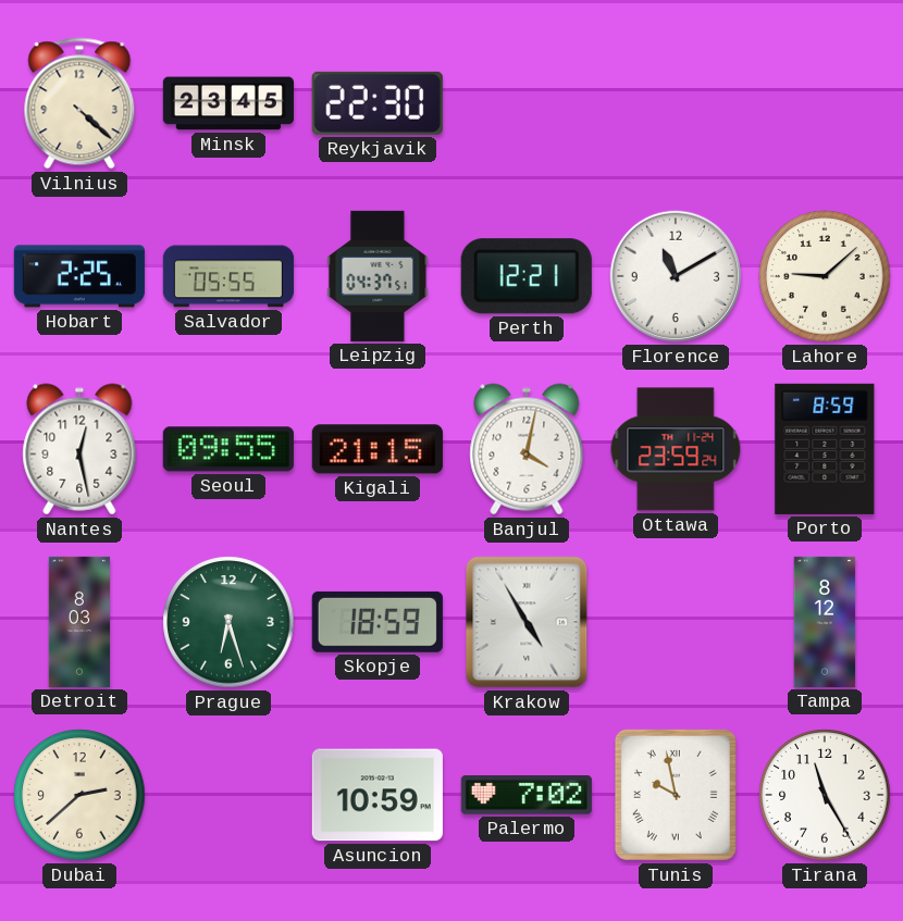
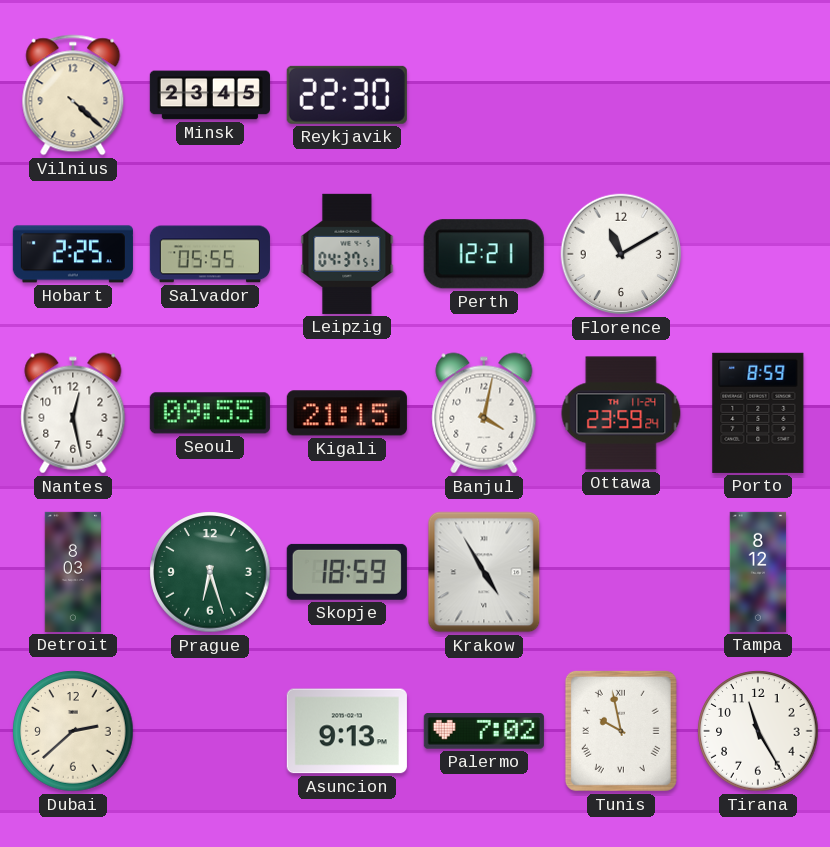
Lahore: 9:08 -> none (825, 276)
Asuncion: 10:59 -> 9:13 (347, 731)
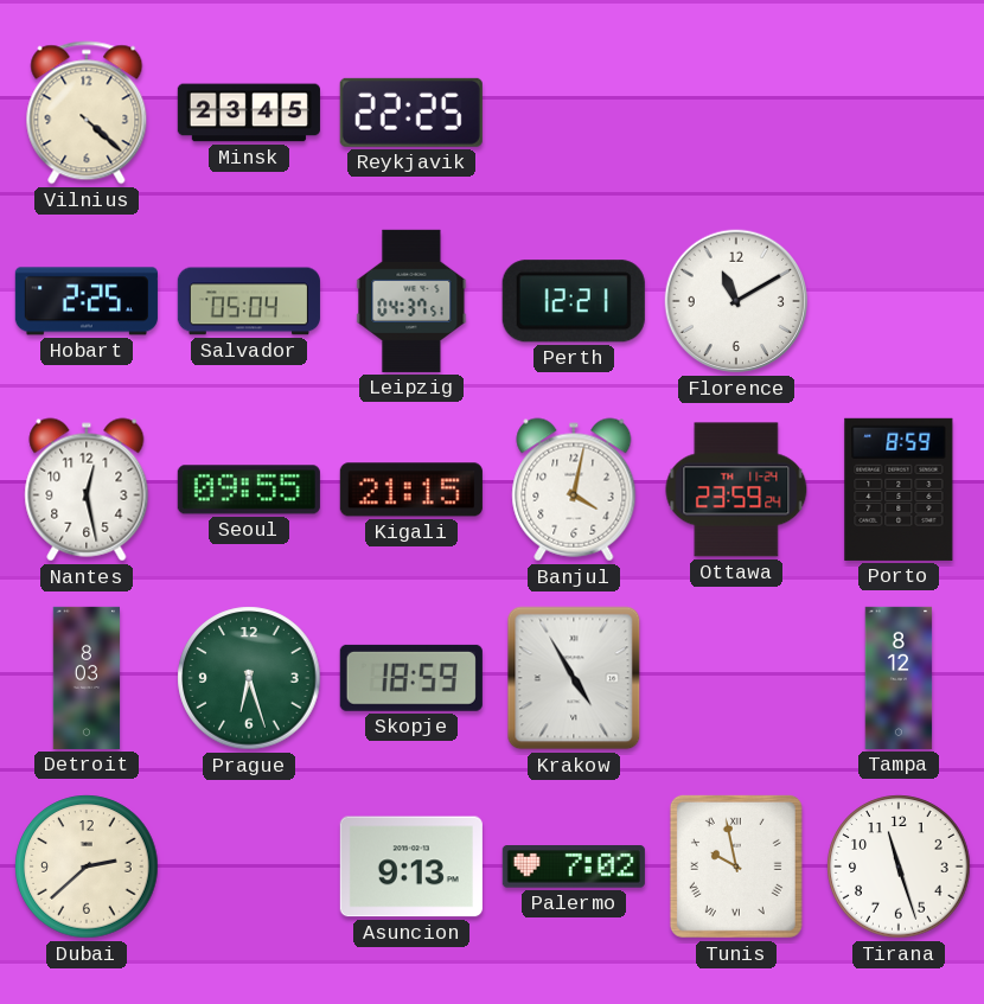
Reykjavik: 22:30 -> 22:25 (411, 113)
Salvador: 05:55 -> 05:04 (249, 301)
Tirana: 11:25 -> 11:27 (899, 866)
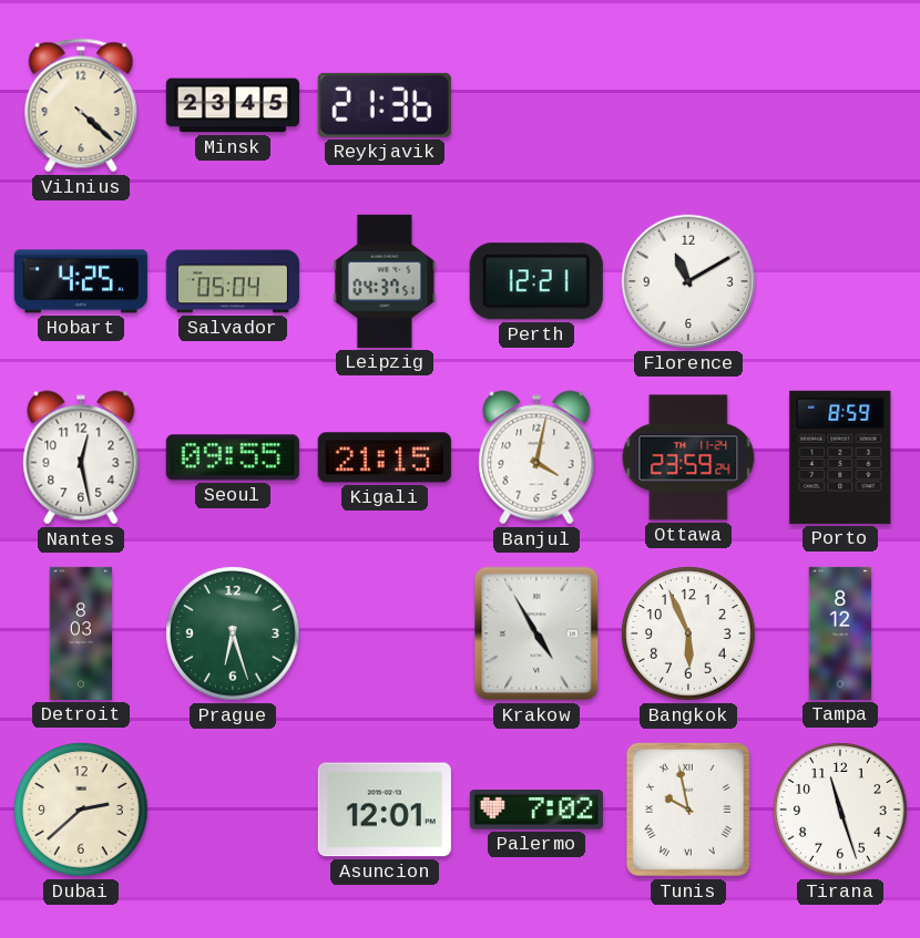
Reykjavik: 22:25 -> 21:36 (385, 105)
Hobart: 2:25 -> 4:25 (81, 281)
Skopje: 18:59 -> none (411, 678)
Bangkok: none -> 5:56 (688, 633)
Asuncion: 9:13 -> 12:01 (385, 810)
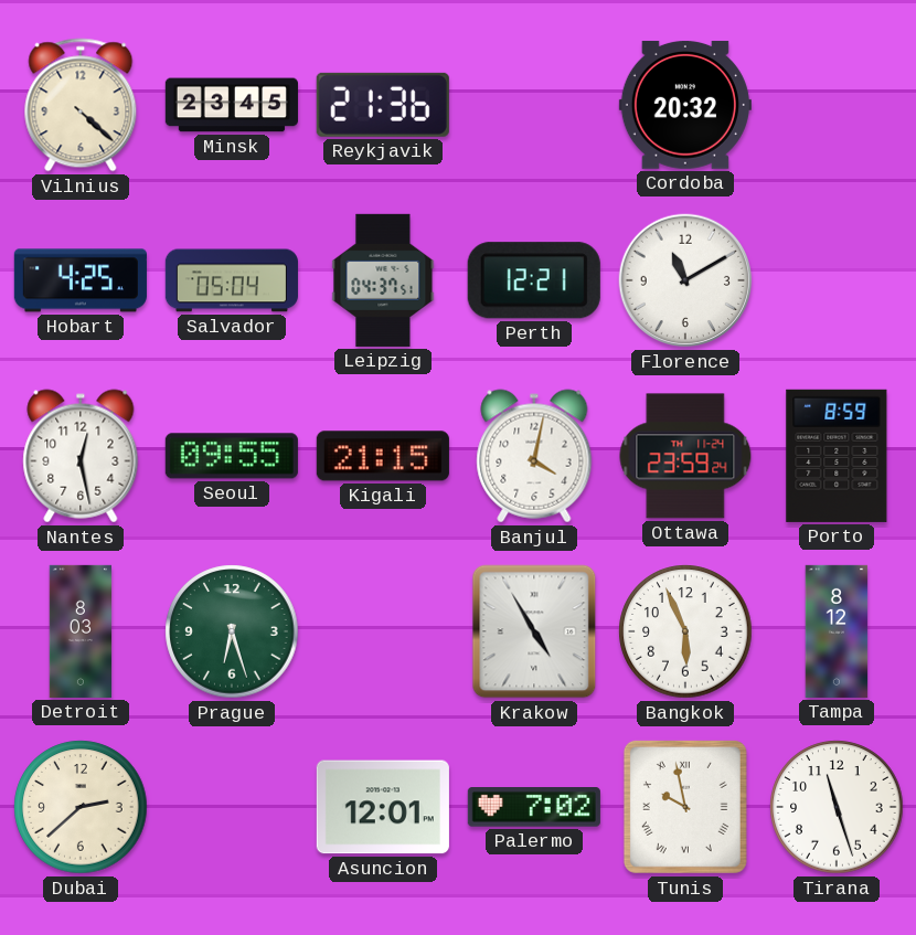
Cordoba: none -> 20:32 (685, 105)
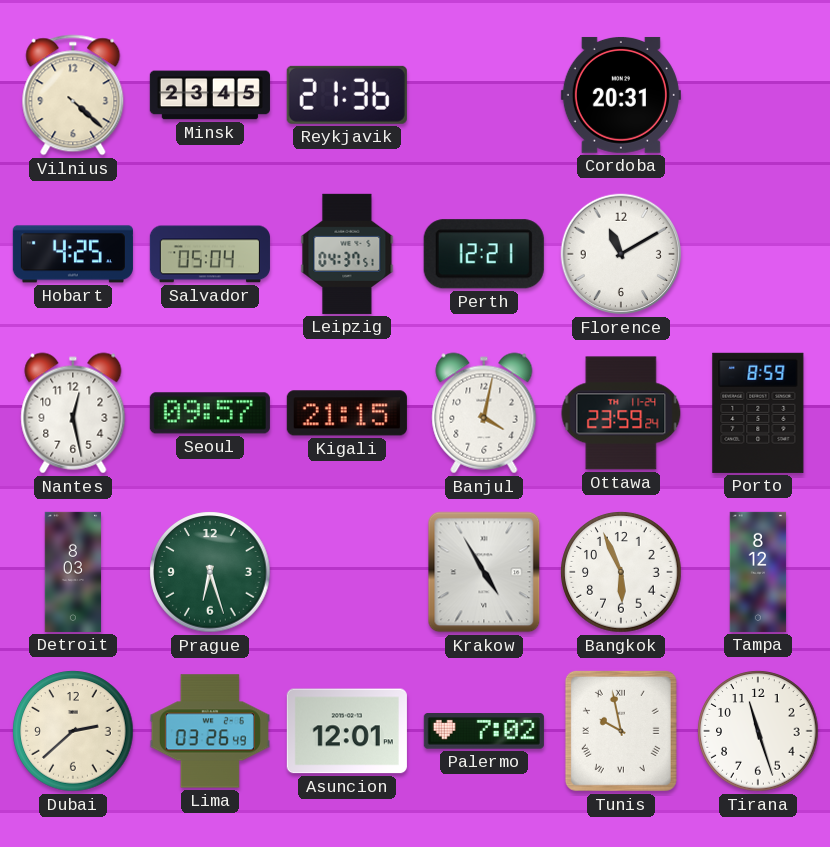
Cordoba: 20:32 -> 20:31 (621, 95)
Seoul: 09:55 -> 09:57 (210, 413)
Lima: none -> 03:26 (210, 731)
